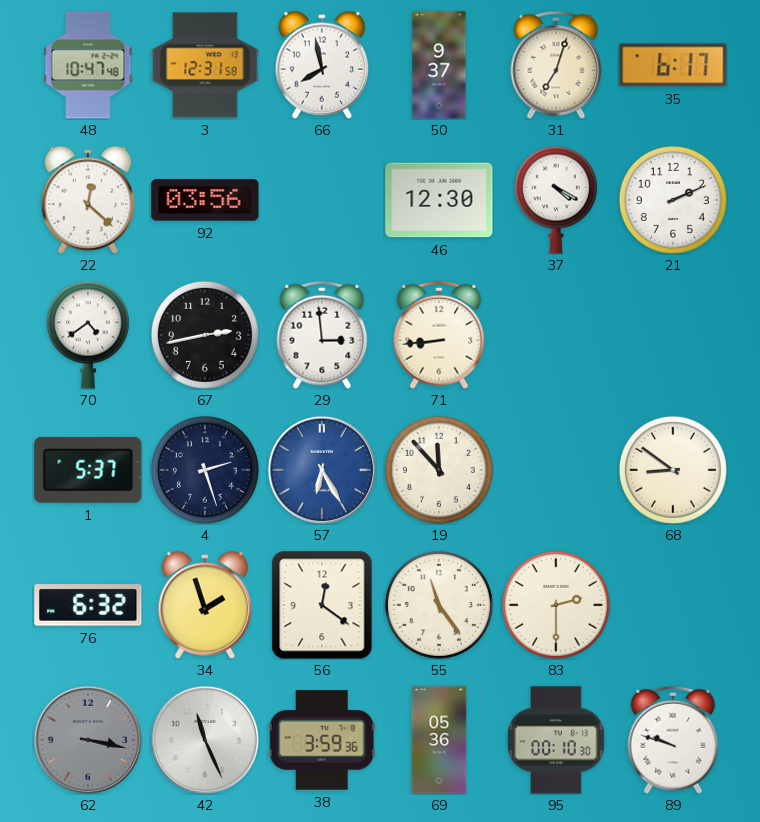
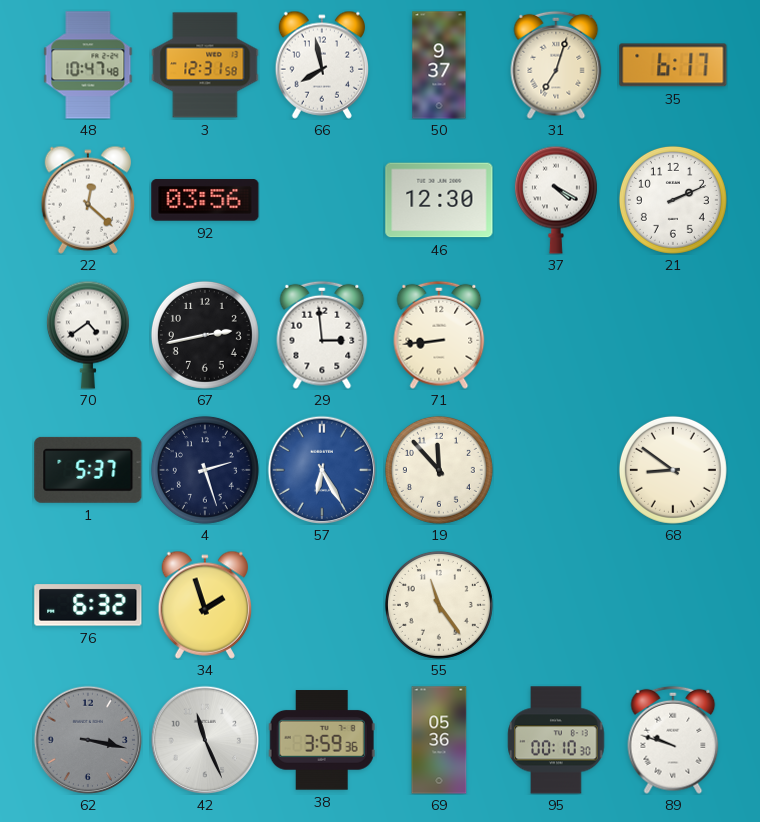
56: 12:21 -> none (322, 605)
83: 2:30 -> none (556, 605)
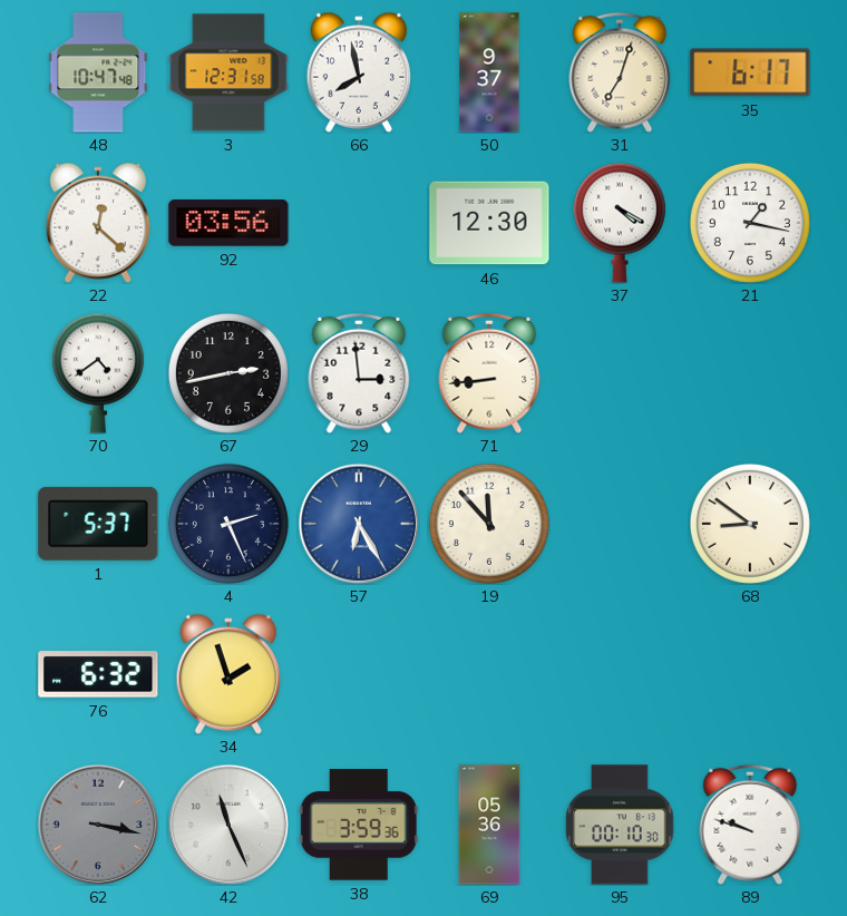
21: 2:11 -> 1:17 (750, 223)
4: 2:27 -> 2:26 (228, 524)
55: 11:24 -> none (439, 605)
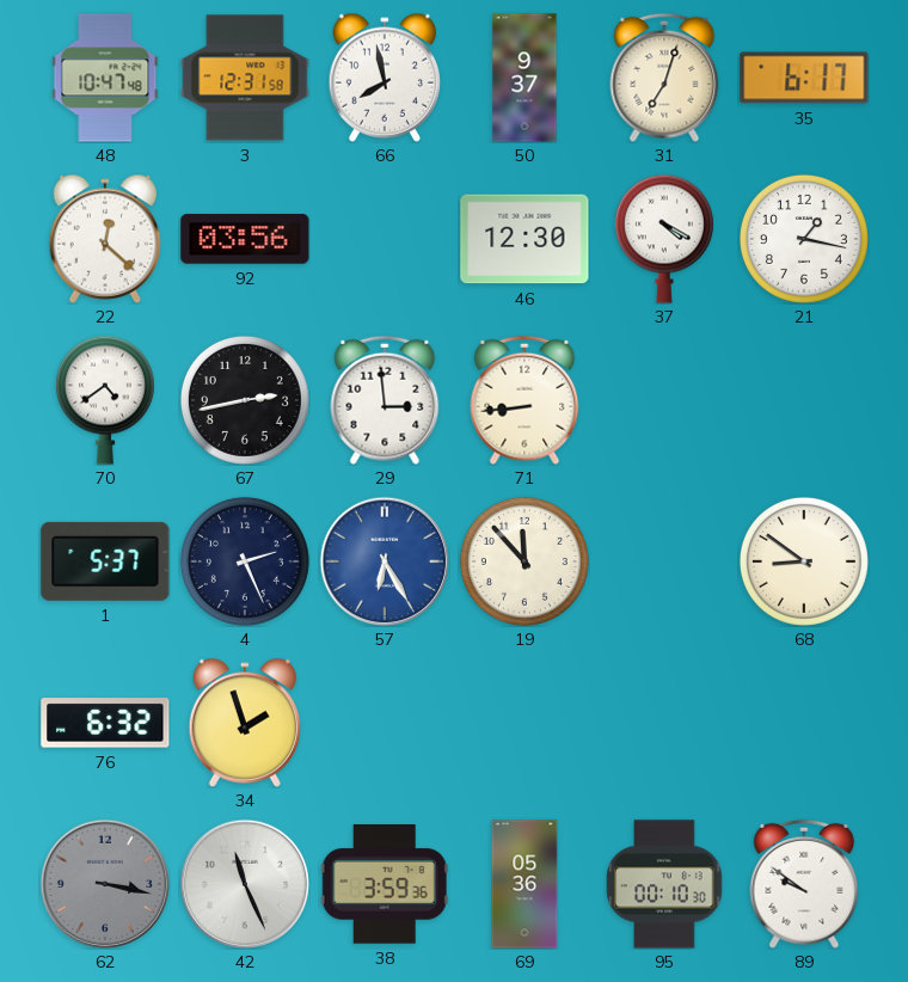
89: 9:48 -> 9:51 (804, 884)
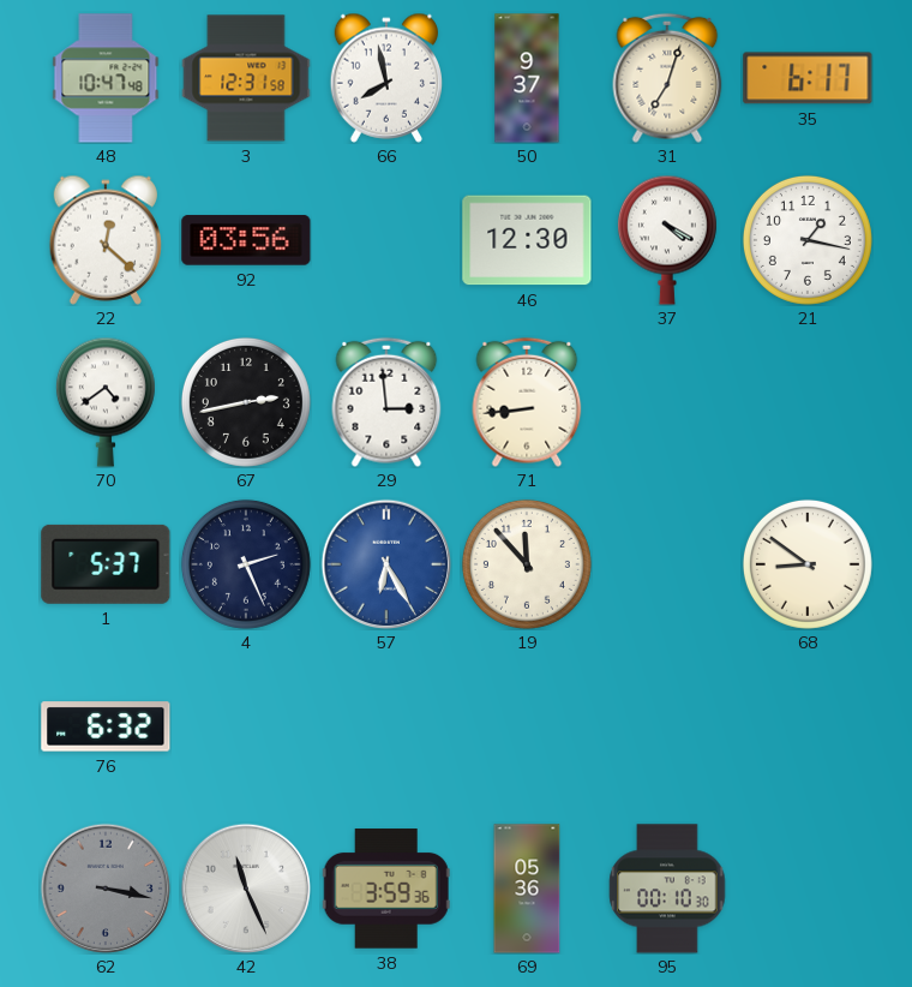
34: 1:57 -> none (244, 723)
89: 9:51 -> none (804, 884)
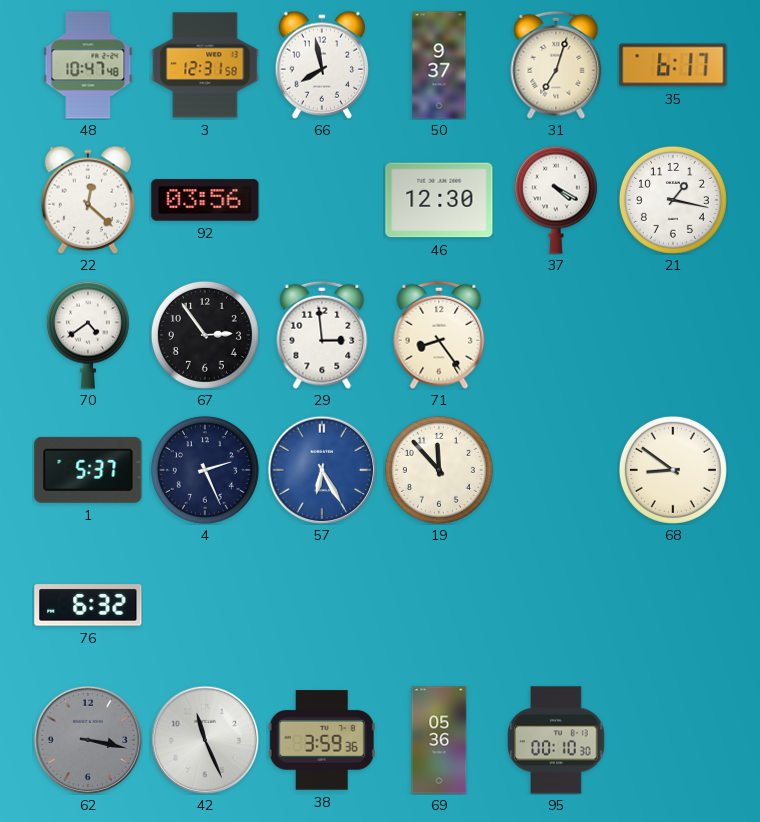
67: 2:43 -> 2:54 (205, 335)
71: 8:44 -> 8:24 (439, 335)
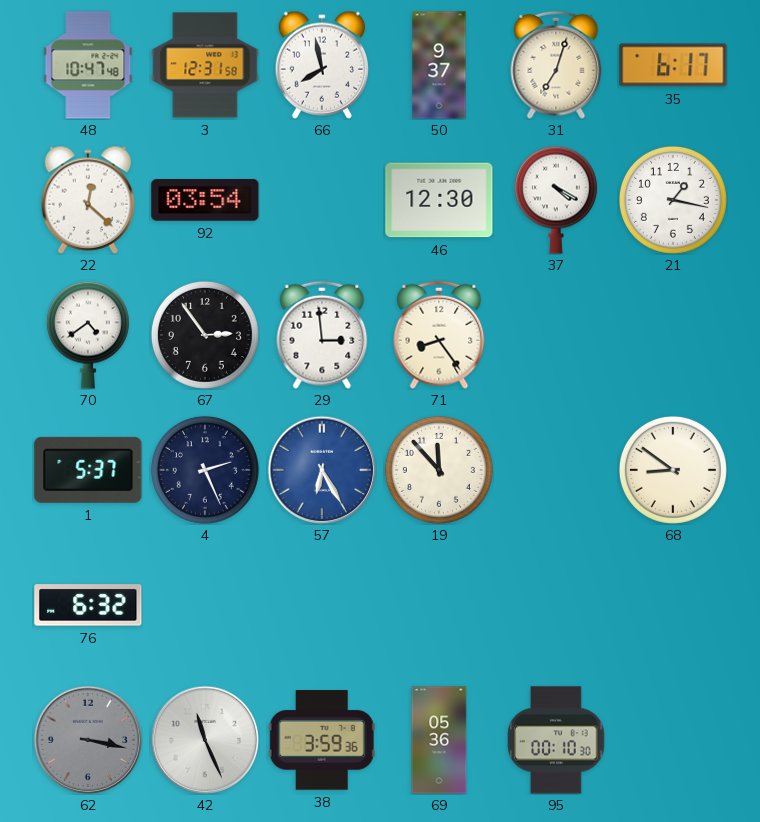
92: 03:56 -> 03:54 (205, 200)
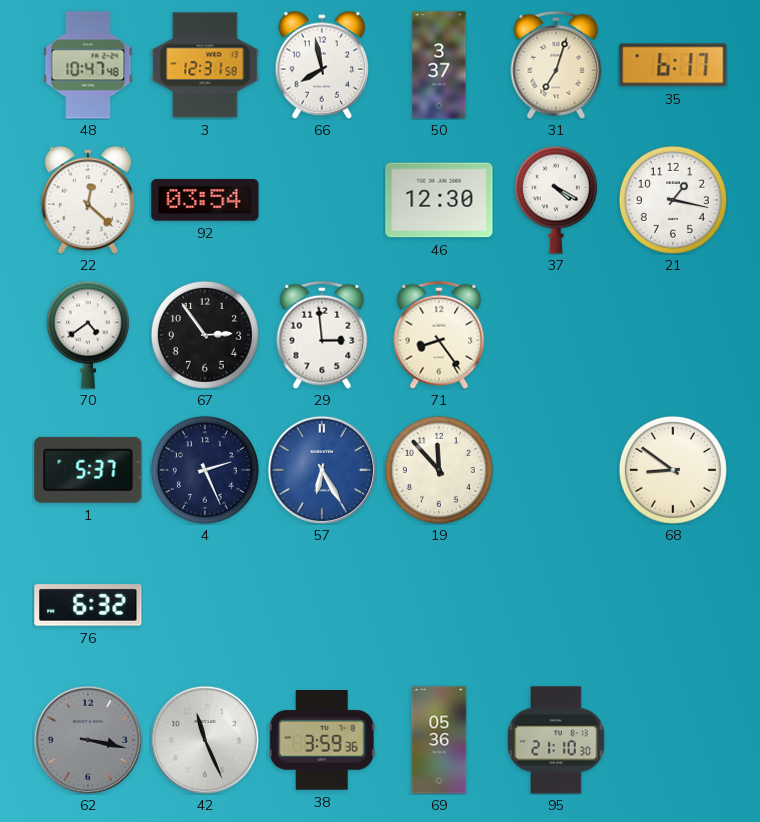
50: 9:37 -> 3:37 (439, 65)
95: 00:10 -> 21:10 (556, 740)
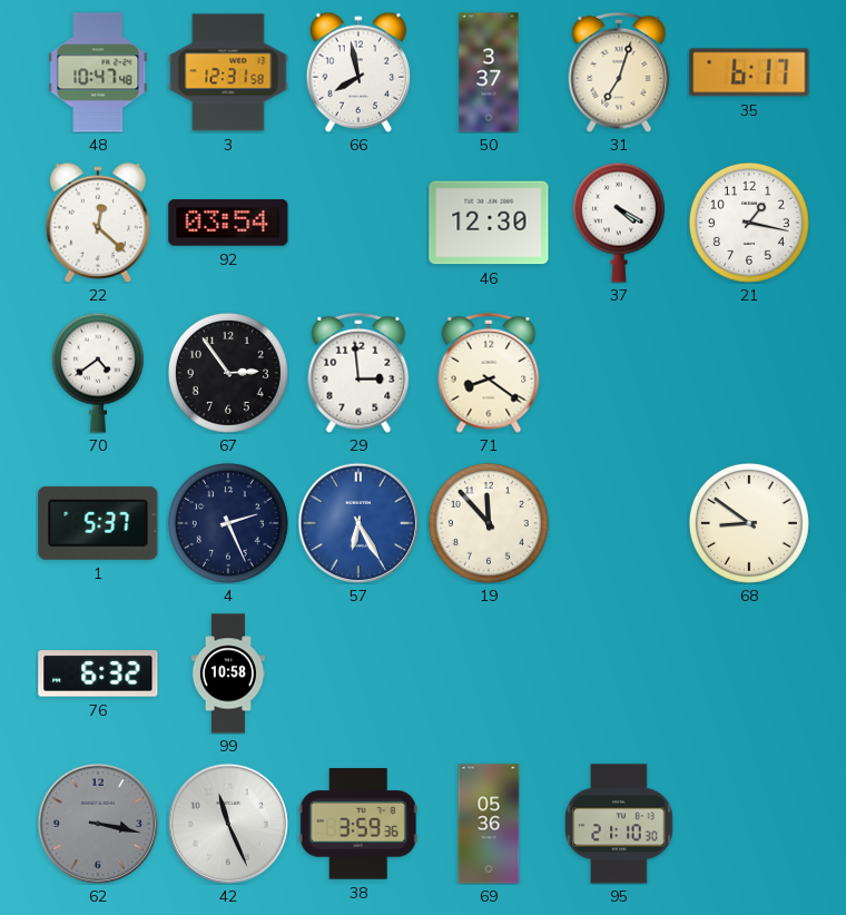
71: 8:24 -> 8:21 (489, 373)
99: none -> 10:58 (228, 673)
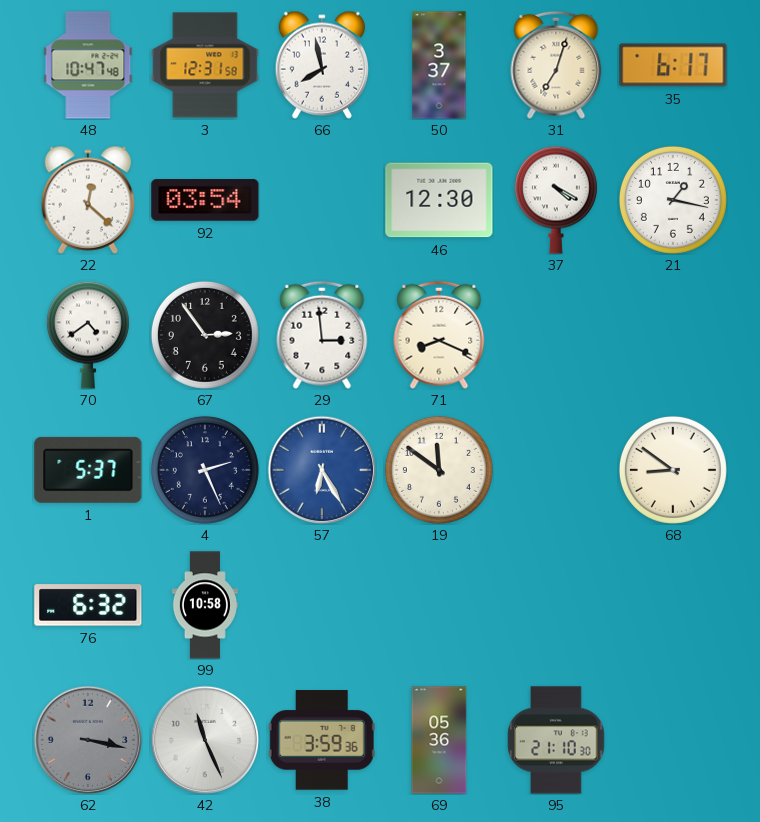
71: 8:21 -> 8:19 (439, 335)
19: 11:53 -> 11:51 (439, 470)
